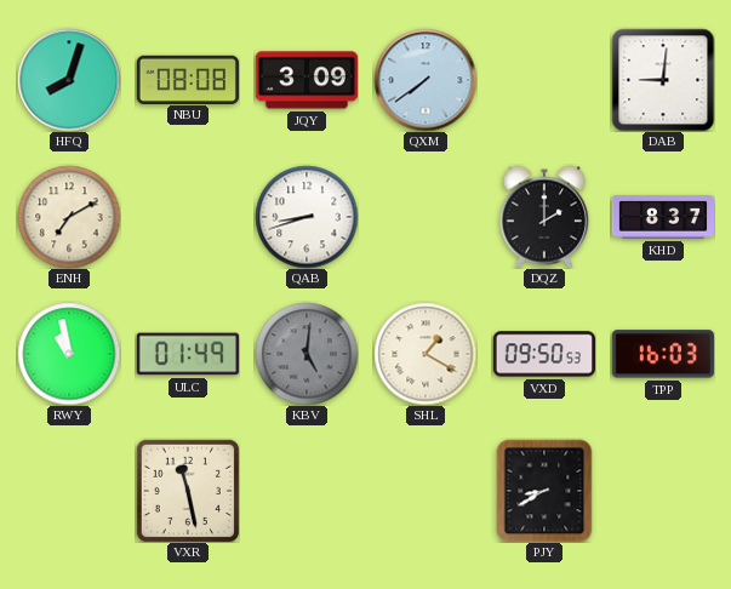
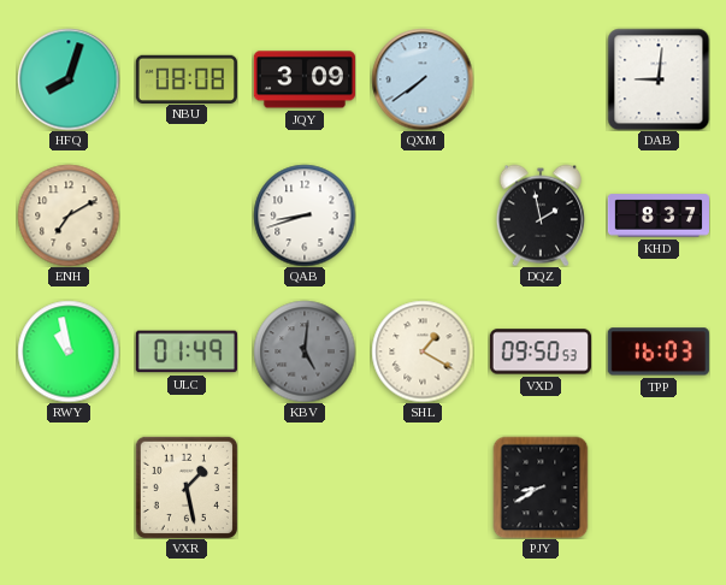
DQZ: 2:00 -> 1:58 (541, 215)
VXR: 11:28 -> 1:28 (187, 487)
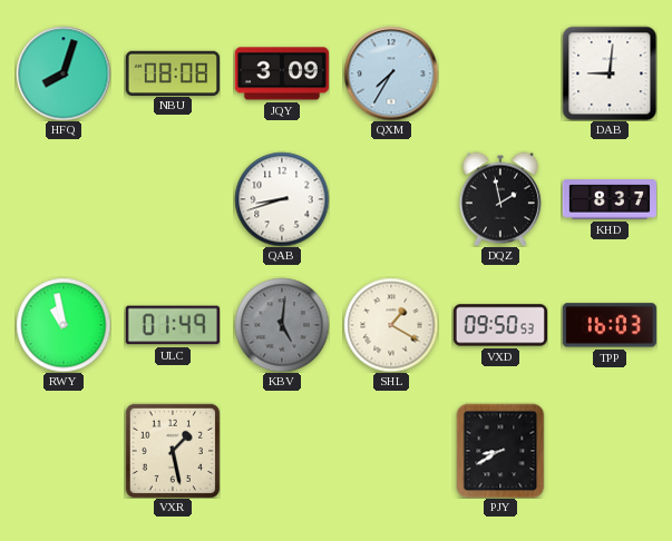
QXM: 7:39 -> 7:35 (391, 73)
ENH: 7:10 -> none (69, 215)
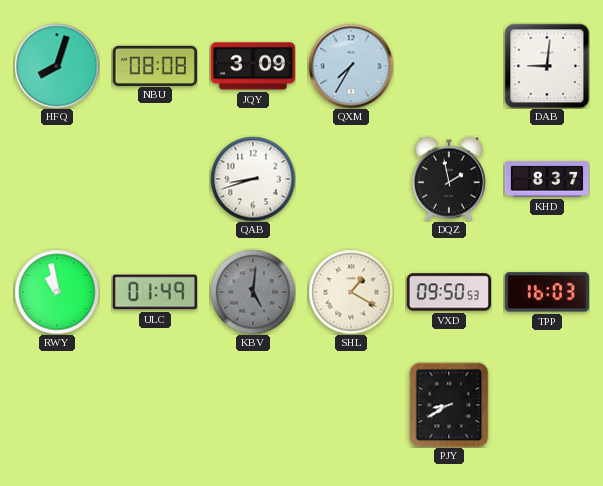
VXR: 1:28 -> none (173, 451)
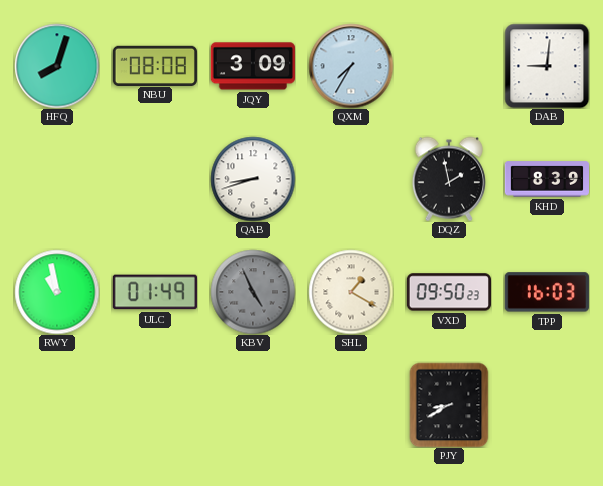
KHD: 8:37 -> 8:39 (546, 179)
KBV: 5:01 -> 4:56 (253, 292)
VXD: 09:50:53 -> 09:50:23 (448, 292)
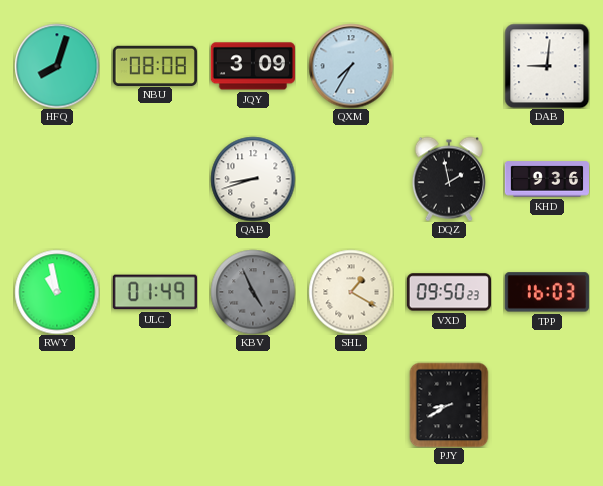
KHD: 8:39 -> 9:36 (546, 179)
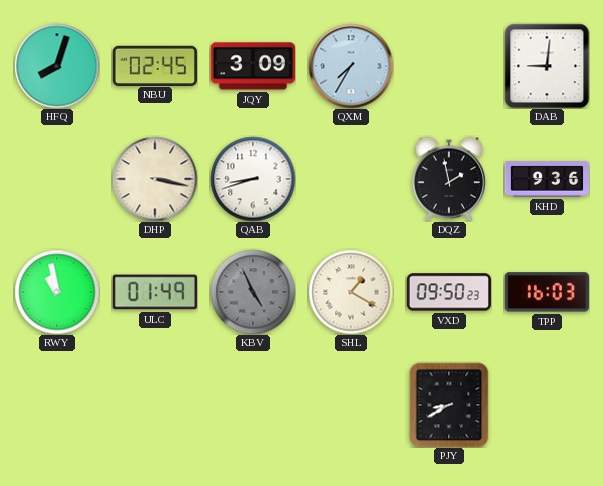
NBU: 08:08 -> 02:45 (155, 65)
DHP: none -> 3:17 (155, 179)
